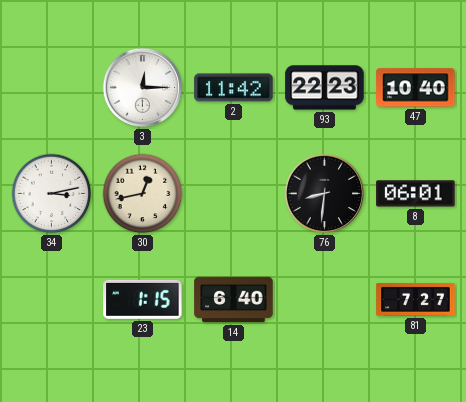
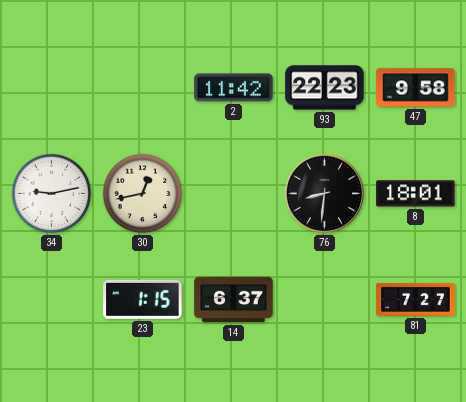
3: 12:15 -> none (143, 88)
47: 10:40 -> 9:58 (416, 88)
34: 3:13 -> 9:13 (52, 194)
8: 06:01 -> 18:01 (416, 194)
14: 6:40 -> 6:37 (234, 300)
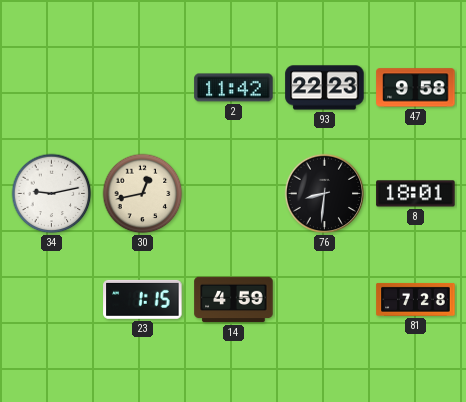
14: 6:37 -> 4:59 (234, 300)
81: 7:27 -> 7:28 (416, 299)
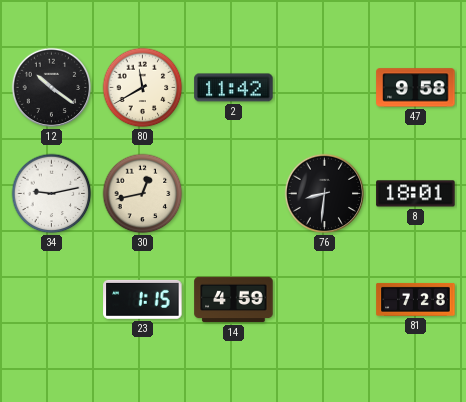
12: none -> 10:21 (52, 88)
80: none -> 11:40 (143, 88)
93: 22:23 -> none (325, 88)
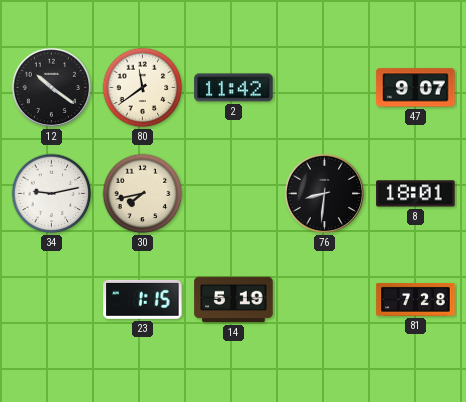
80: 11:40 -> 11:39 (143, 88)
47: 9:58 -> 9:07 (416, 88)
30: 12:43 -> 7:43 (143, 194)
14: 4:59 -> 5:19 (234, 300)
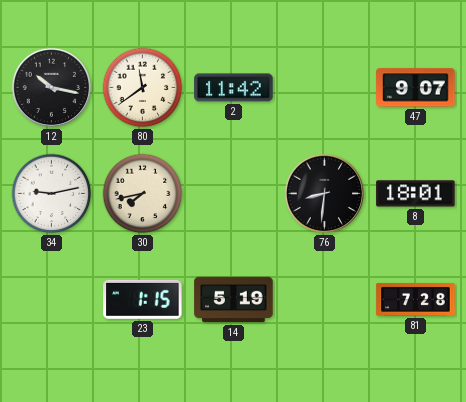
12: 10:21 -> 10:17 (52, 88)
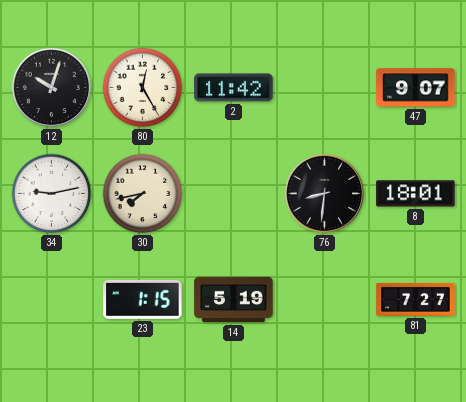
12: 10:17 -> 10:03 (52, 88)
80: 11:39 -> 12:25 (143, 88)
81: 7:28 -> 7:27 (416, 299)
